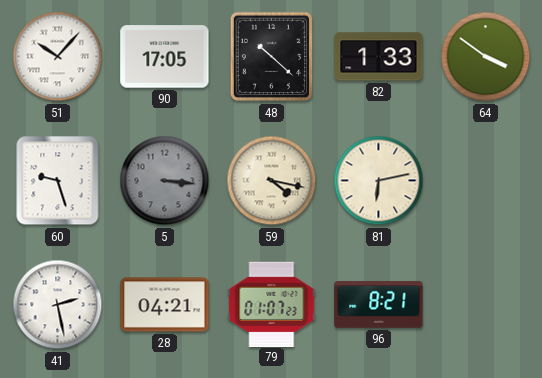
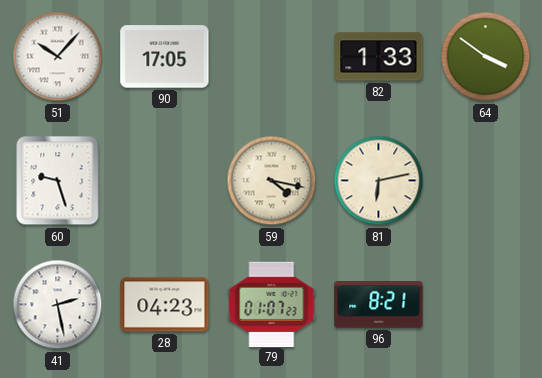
48: 10:22 -> none (271, 57)
5: 3:16 -> none (165, 181)
28: 04:21 -> 04:23 (165, 305)
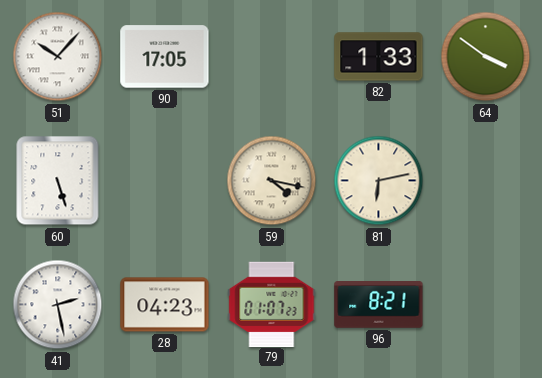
60: 9:27 -> 5:27 (58, 181)
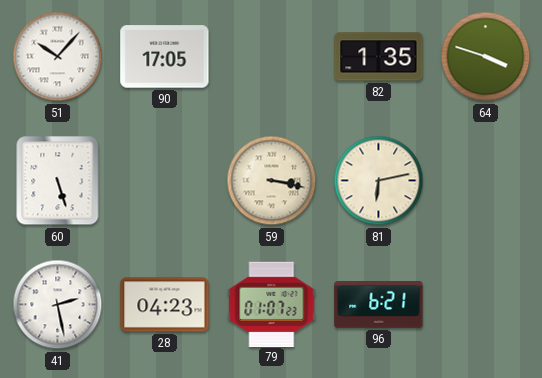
82: 1:33 -> 1:35 (379, 57)
64: 3:51 -> 3:48 (486, 57)
59: 4:17 -> 3:17 (272, 181)
96: 8:21 -> 6:21 (379, 305)
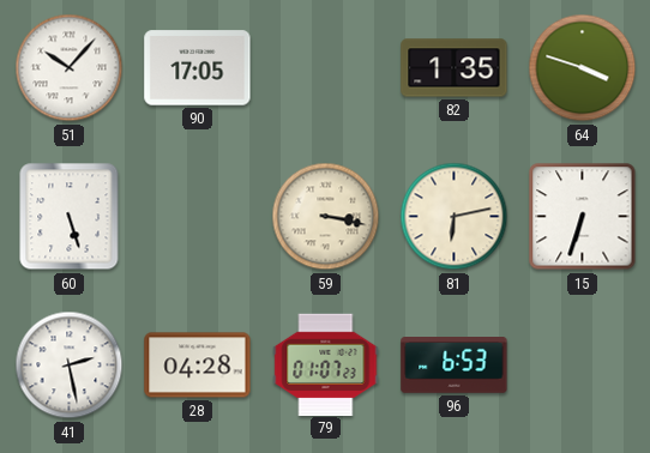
15: none -> 6:33 (583, 217)
28: 04:23 -> 04:28 (198, 366)
96: 6:21 -> 6:53 (455, 366)
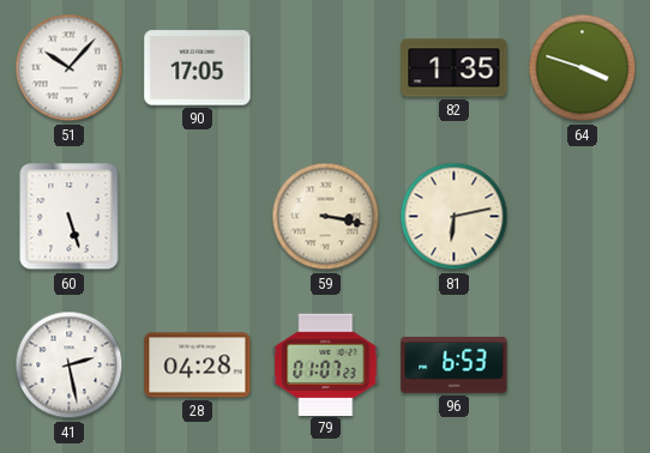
15: 6:33 -> none (583, 217)
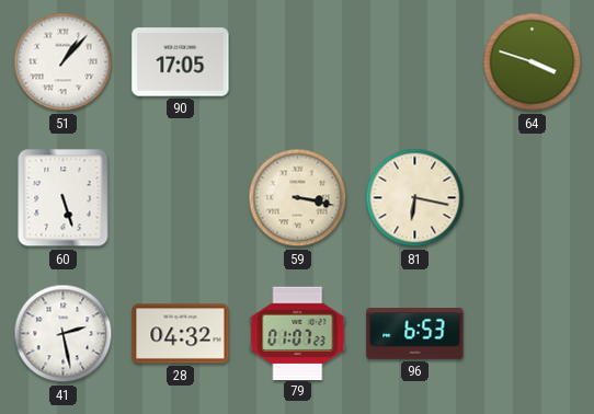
51: 10:07 -> 1:07 (64, 62)
82: 1:35 -> none (455, 68)
81: 6:13 -> 6:17 (415, 198)
28: 04:28 -> 04:32 (181, 334)
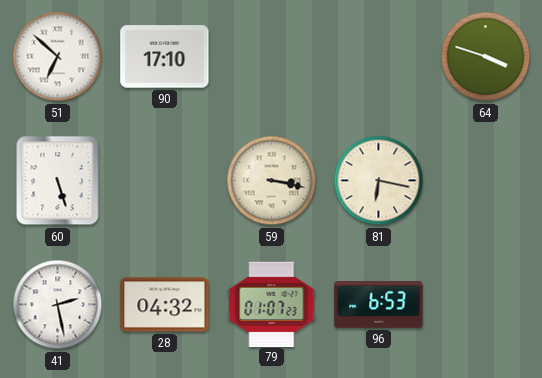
51: 1:07 -> 6:52 (58, 57)
90: 17:05 -> 17:10 (165, 57)
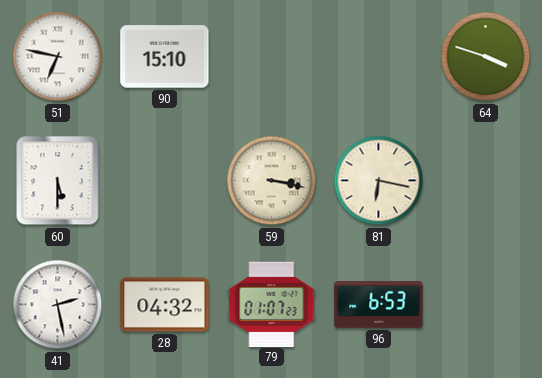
51: 6:52 -> 6:47 (58, 57)
90: 17:10 -> 15:10 (165, 57)
60: 5:27 -> 5:30 (58, 181)
